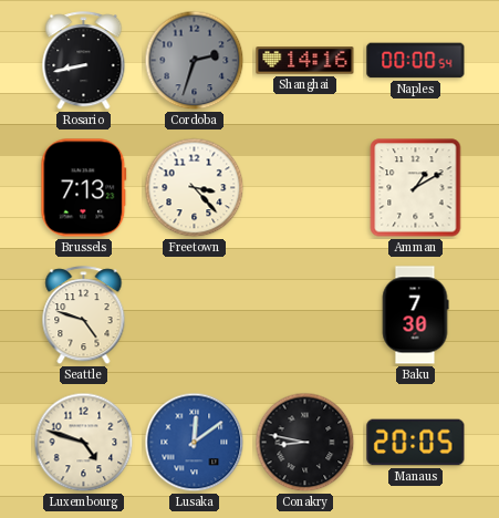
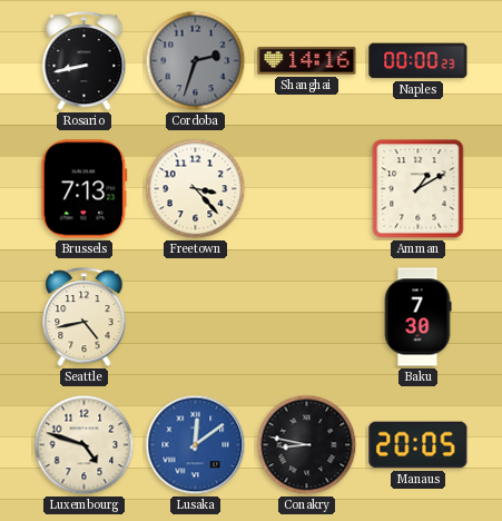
Naples: 00:00:54 -> 00:00:23 (419, 61)
Seattle: 4:48 -> 4:43 (85, 317)
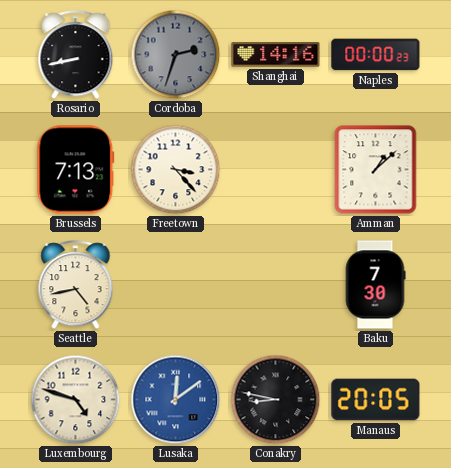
Amman: 1:10 -> 1:08 (376, 170)
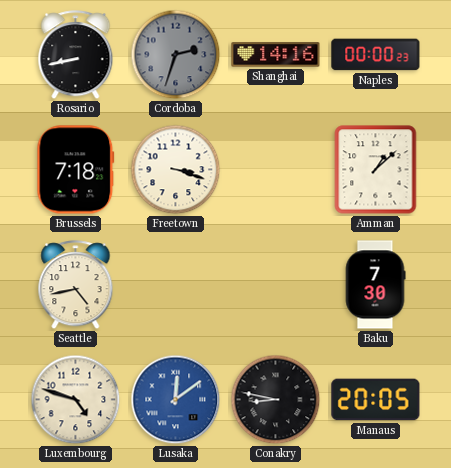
Brussels: 7:13 -> 7:18 (76, 170)
Freetown: 3:23 -> 3:18 (176, 170)
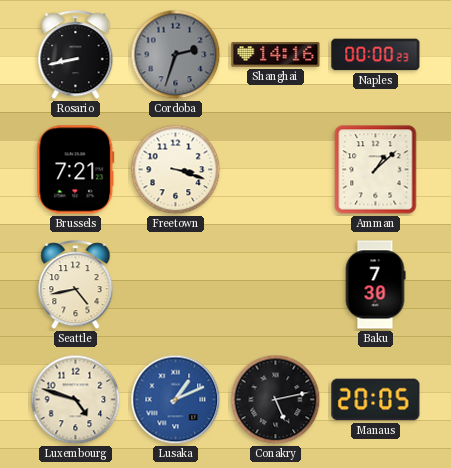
Brussels: 7:18 -> 7:21 (76, 170)
Lusaka: 12:09 -> 1:11 (176, 400)
Conakry: 8:47 -> 5:13 (276, 400)
